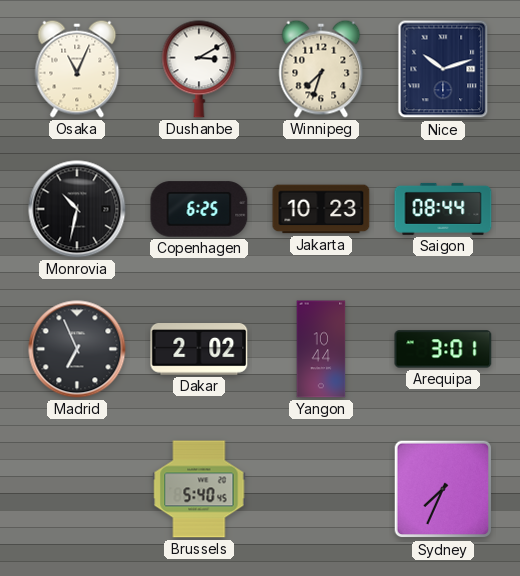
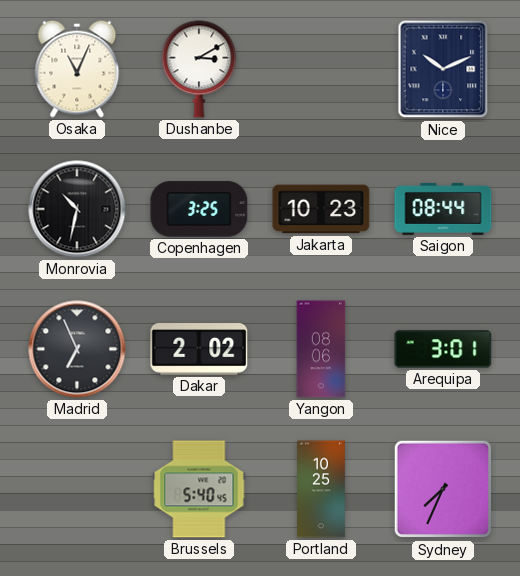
Winnipeg: 7:33 -> none (321, 69)
Nice: 10:12 -> 10:11 (443, 69)
Copenhagen: 6:25 -> 3:25 (199, 209)
Yangon: 10:44 -> 08:06 (321, 349)
Portland: none -> 10:25 (322, 489)
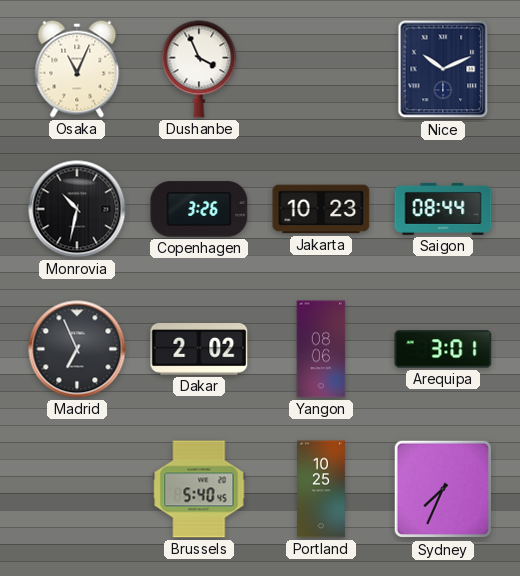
Dushanbe: 3:10 -> 3:56 (199, 69)
Copenhagen: 3:25 -> 3:26 (199, 209)
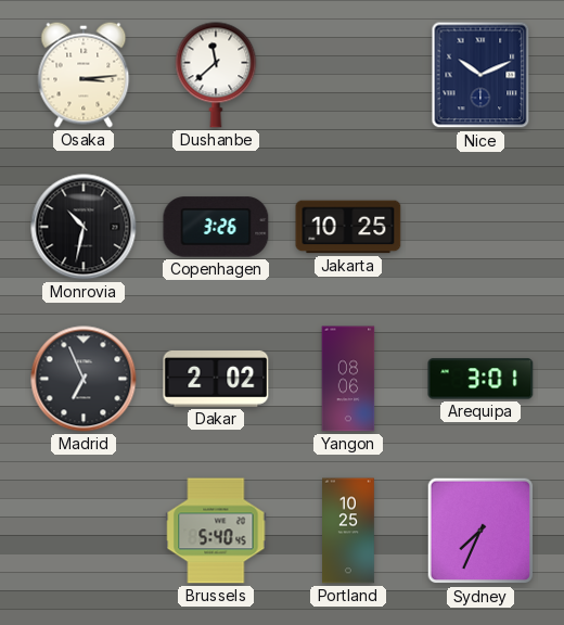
Osaka: 11:04 -> 3:14 (84, 75)
Dushanbe: 3:56 -> 11:38 (216, 75)
Jakarta: 10:23 -> 10:25 (348, 227)
Saigon: 08:44 -> none (443, 209)
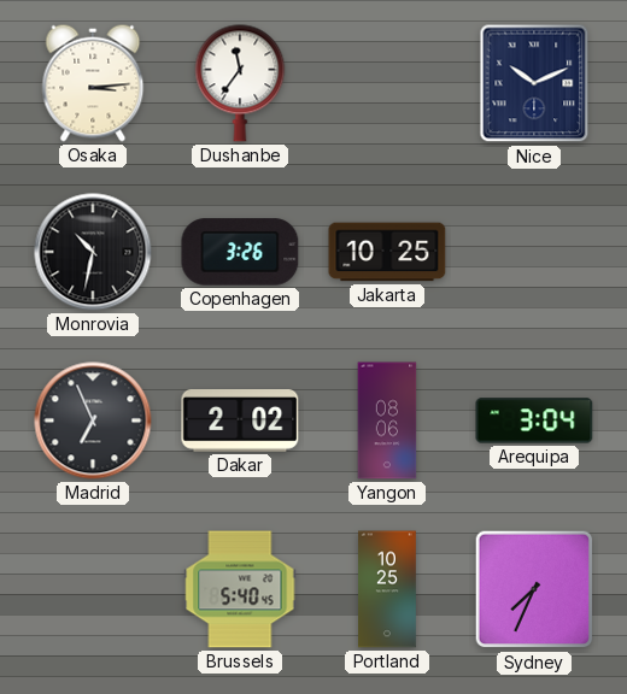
Dushanbe: 11:38 -> 11:36 (240, 83)
Arequipa: 3:01 -> 3:04 (534, 420)
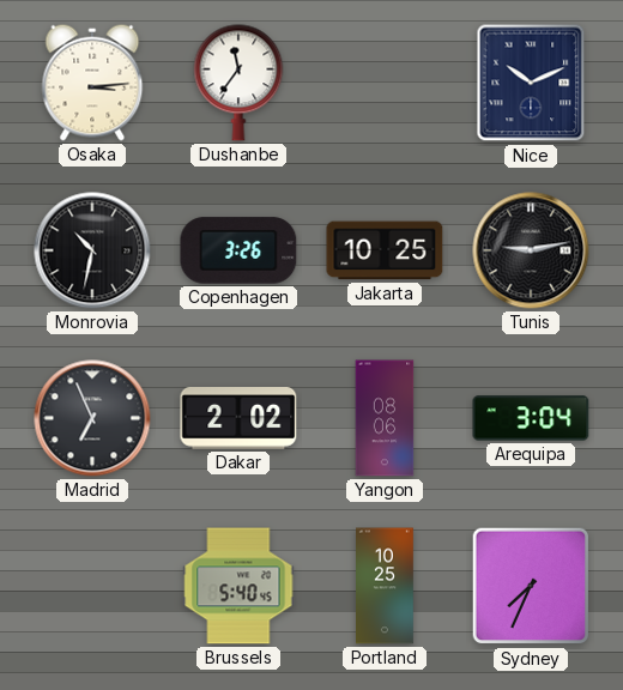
Tunis: none -> 9:13 (531, 250)
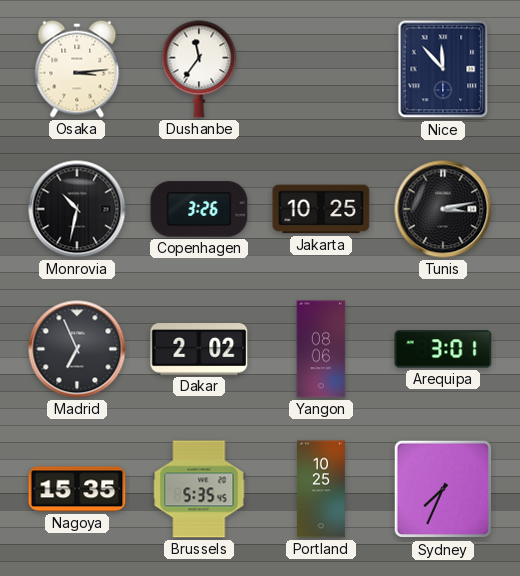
Nice: 10:11 -> 11:53 (443, 69)
Tunis: 9:13 -> 3:13 (443, 209)
Arequipa: 3:04 -> 3:01 (443, 349)
Nagoya: none -> 15:35 (77, 489)
Brussels: 5:40 -> 5:35 (199, 489)
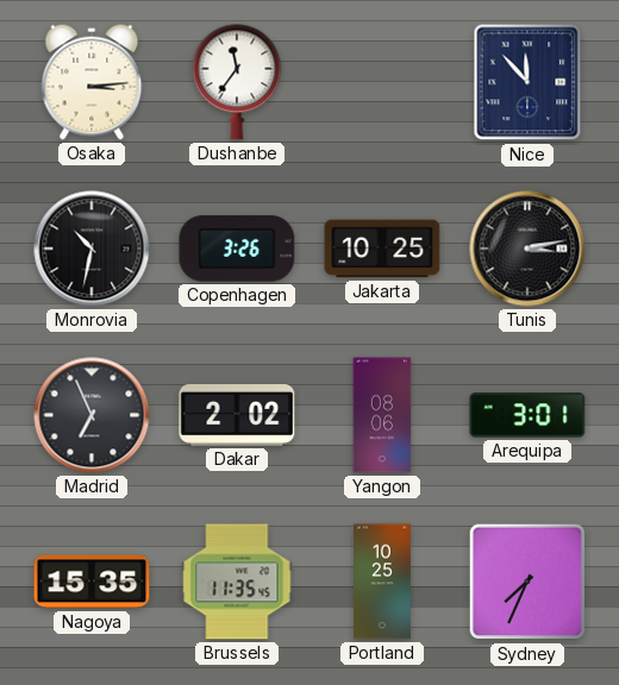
Brussels: 5:35 -> 11:35 (237, 582)
